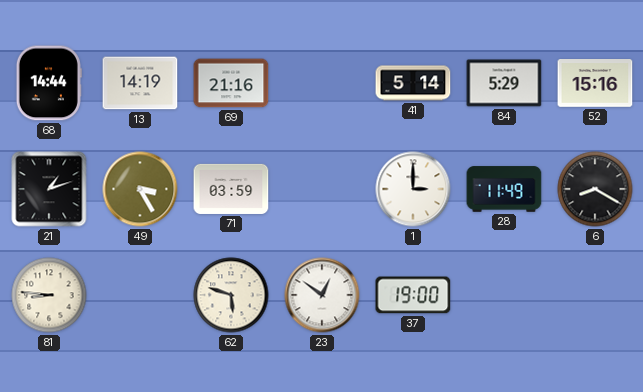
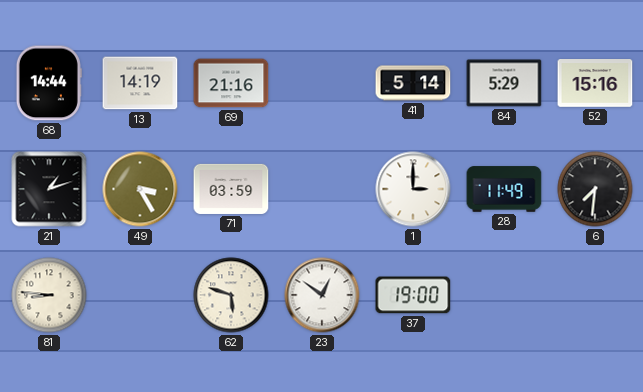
6: 8:20 -> 7:31 (595, 189)
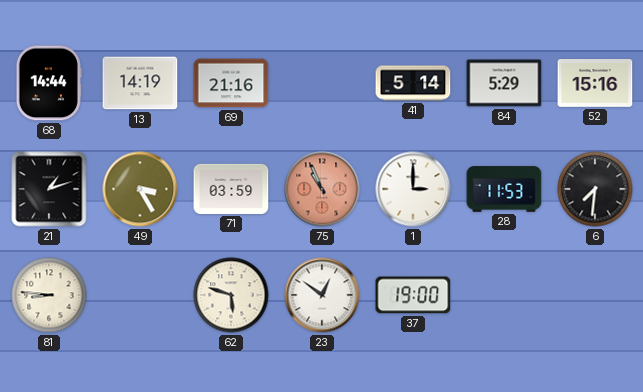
75: none -> 10:56 (322, 189)
28: 11:49 -> 11:53 (504, 189)
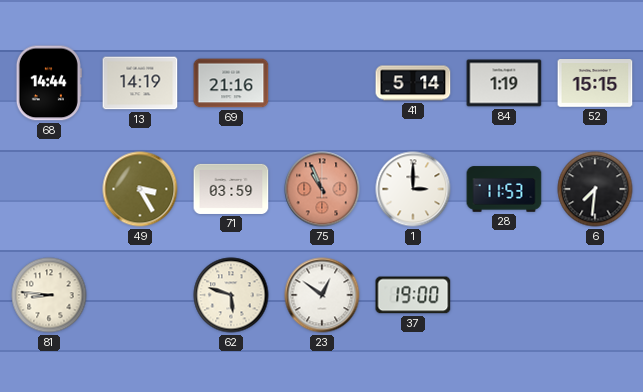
84: 5:29 -> 1:19 (504, 83)
52: 15:16 -> 15:15 (595, 84)
21: 1:12 -> none (49, 189)
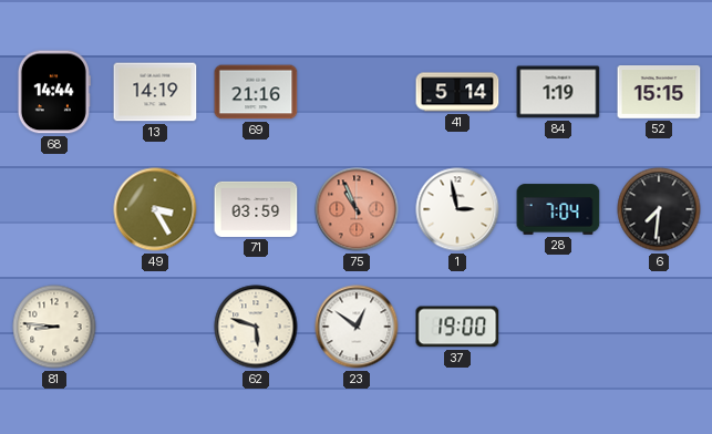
1: 3:00 -> 2:58 (457, 209)
28: 11:53 -> 7:04 (558, 209)
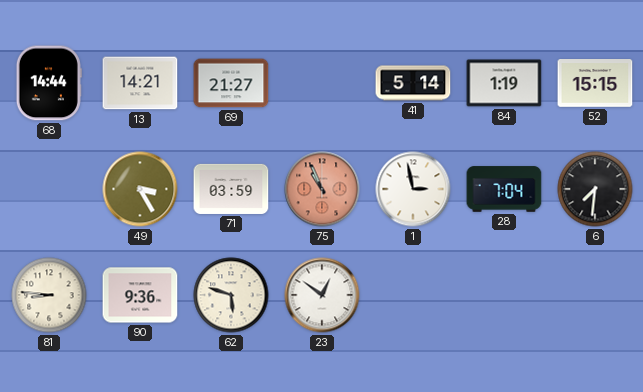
13: 14:19 -> 14:21 (140, 83)
69: 21:16 -> 21:27 (231, 83)
90: none -> 9:36 (140, 295)
37: 19:00 -> none (457, 327)
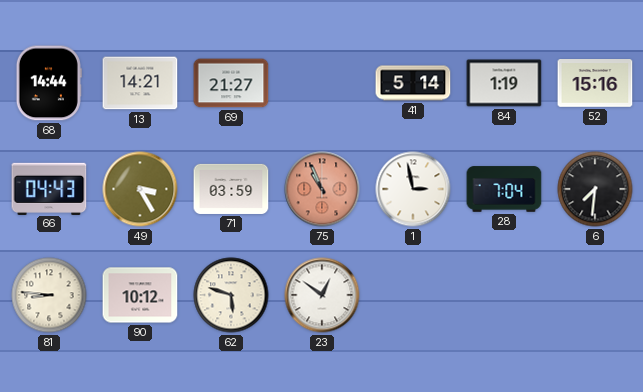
52: 15:15 -> 15:16 (595, 84)
66: none -> 04:43 (49, 188)
90: 9:36 -> 10:12 (140, 295)
